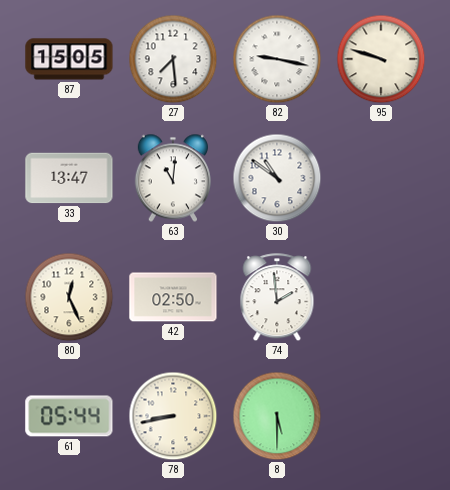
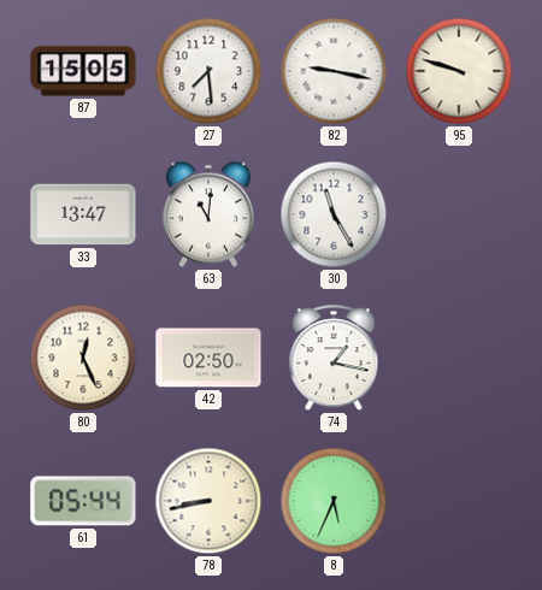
30: 10:51 -> 11:25 (334, 214)
74: 1:59 -> 1:17 (334, 359)
8: 5:30 -> 5:34 (334, 501)
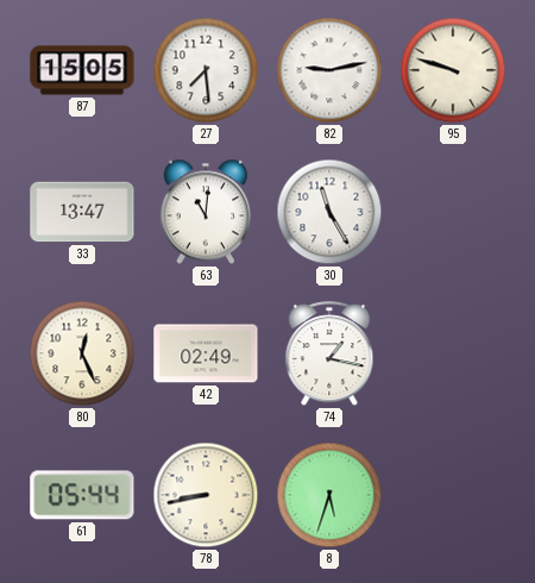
82: 9:17 -> 9:13 (329, 70)
42: 02:50 -> 02:49 (206, 353)
8: 5:34 -> 5:33 (329, 495)
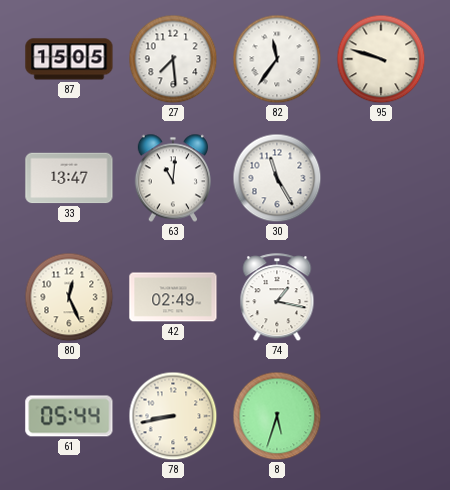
82: 9:13 -> 11:36 (277, 59)
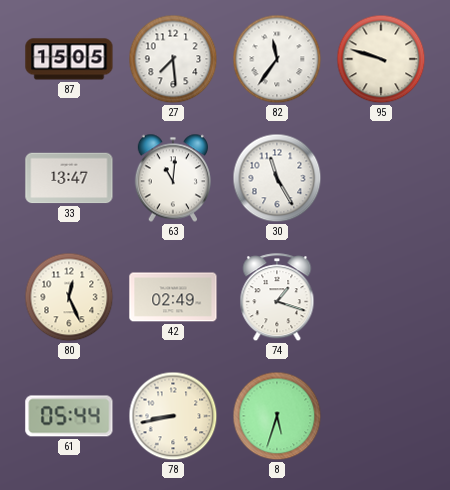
74: 1:17 -> 1:18 (277, 298)
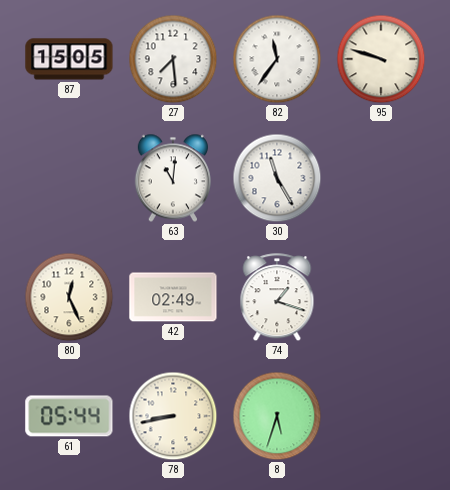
33: 13:47 -> none (69, 178)
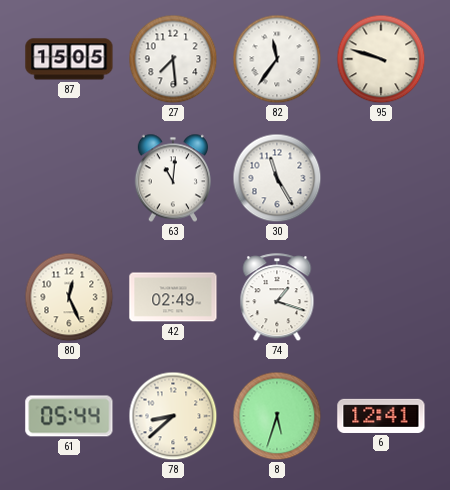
78: 8:43 -> 8:38 (173, 416)
6: none -> 12:41 (381, 416)
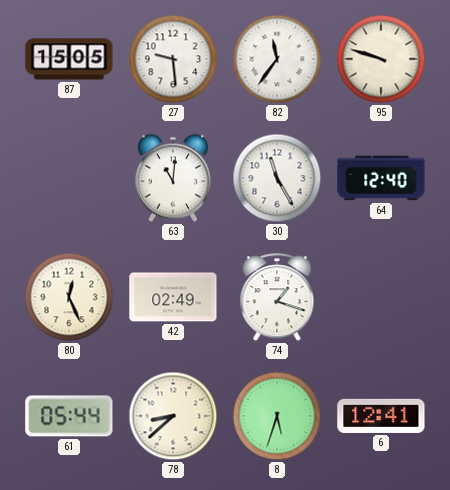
27: 7:29 -> 9:29 (173, 59)
64: none -> 12:40 (381, 178)
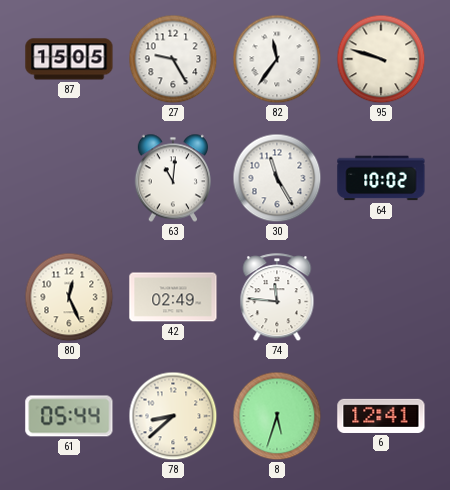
27: 9:29 -> 9:25 (173, 59)
64: 12:40 -> 10:02 (381, 178)
74: 1:18 -> 11:46 (277, 298)
